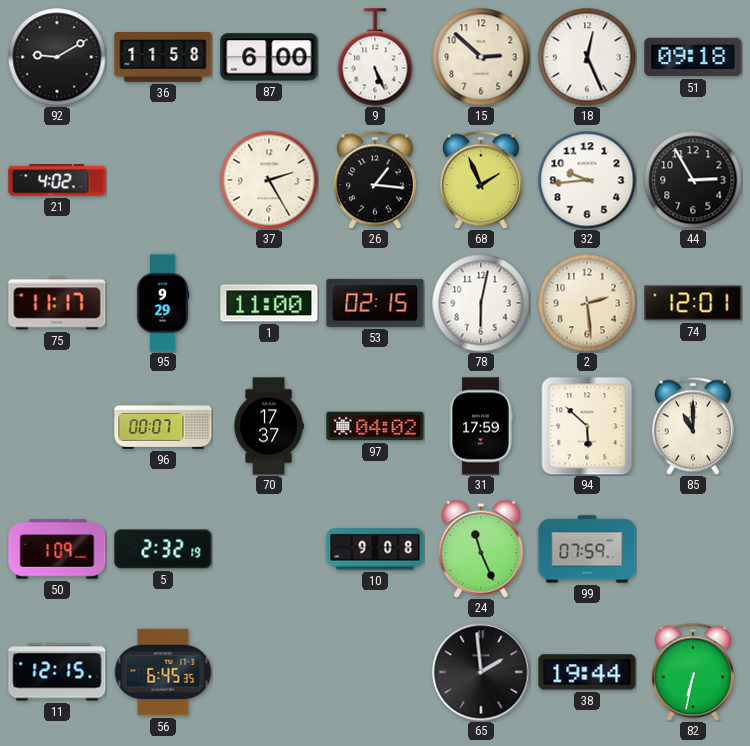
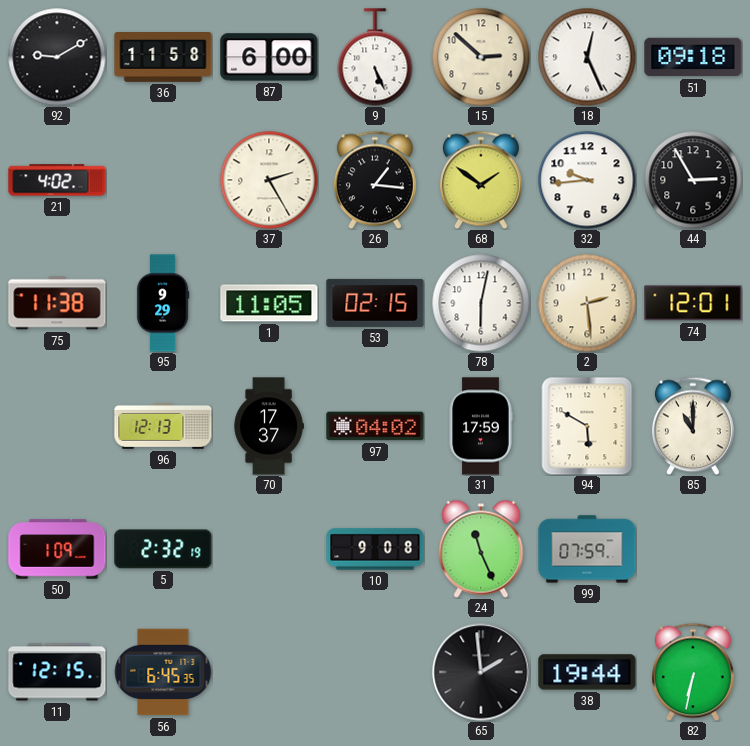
68: 1:56 -> 1:51 (481, 180)
75: 11:17 -> 11:38 (57, 303)
1: 11:00 -> 11:05 (269, 303)
96: 00:07 -> 12:13 (163, 427)
94: 5:52 -> 5:50 (587, 426)
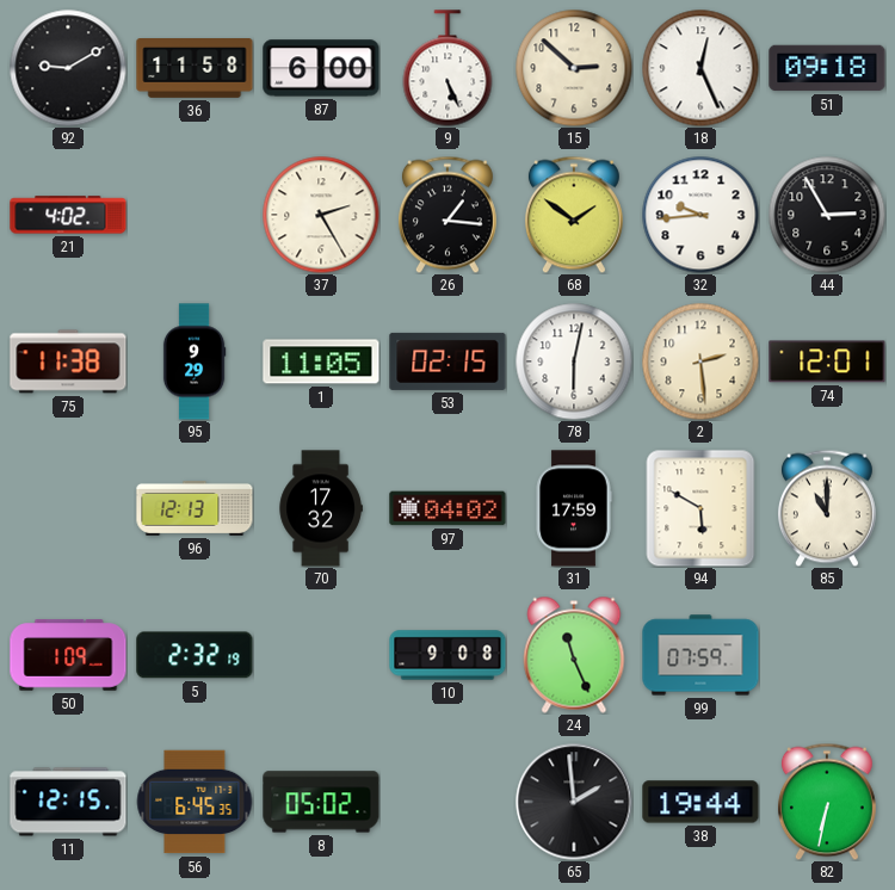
70: 17:37 -> 17:32 (321, 508)
8: none -> 05:02 (321, 802)
